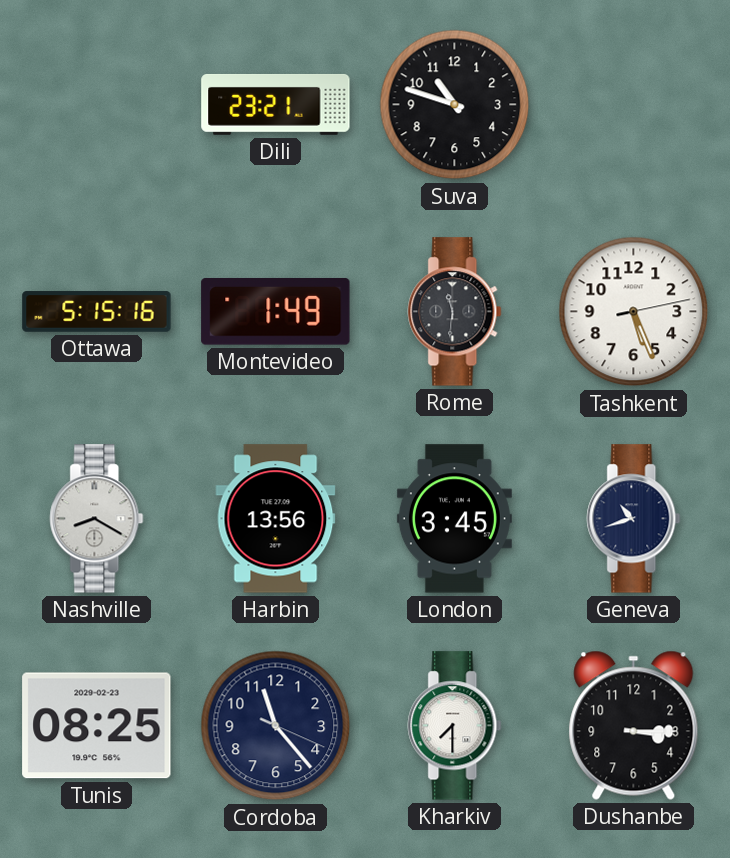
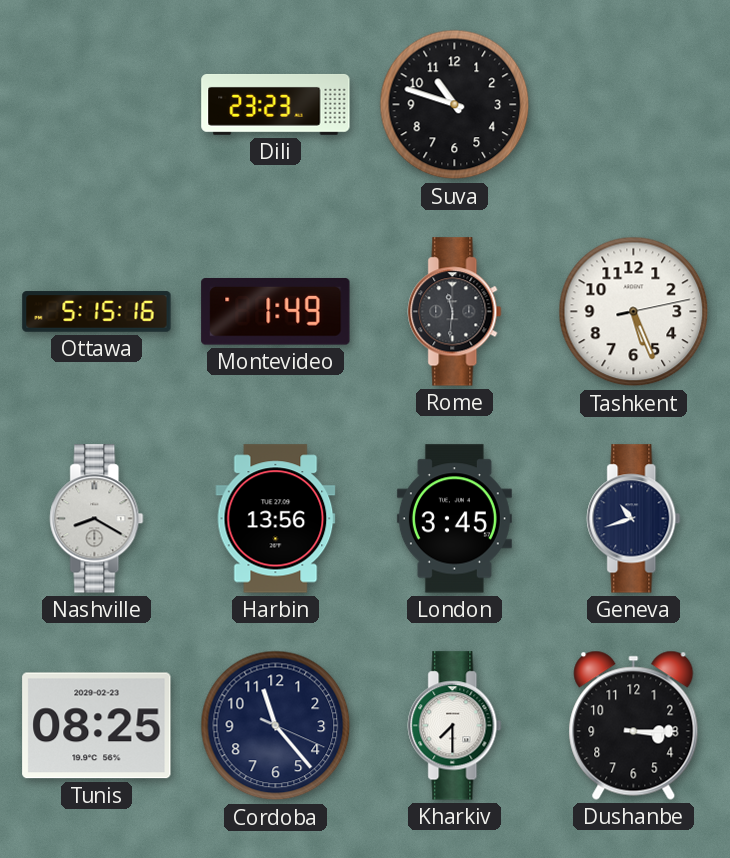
Dili: 23:21 -> 23:23 (276, 104)
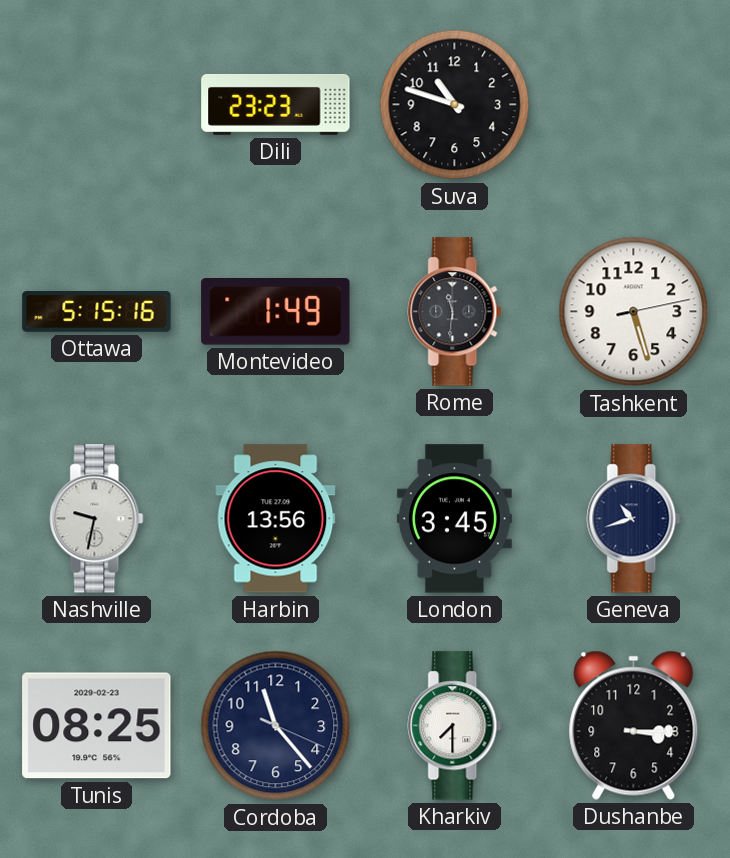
Tashkent: 5:26 -> 5:27 (634, 312)
Nashville: 8:20 -> 9:32 (97, 519)
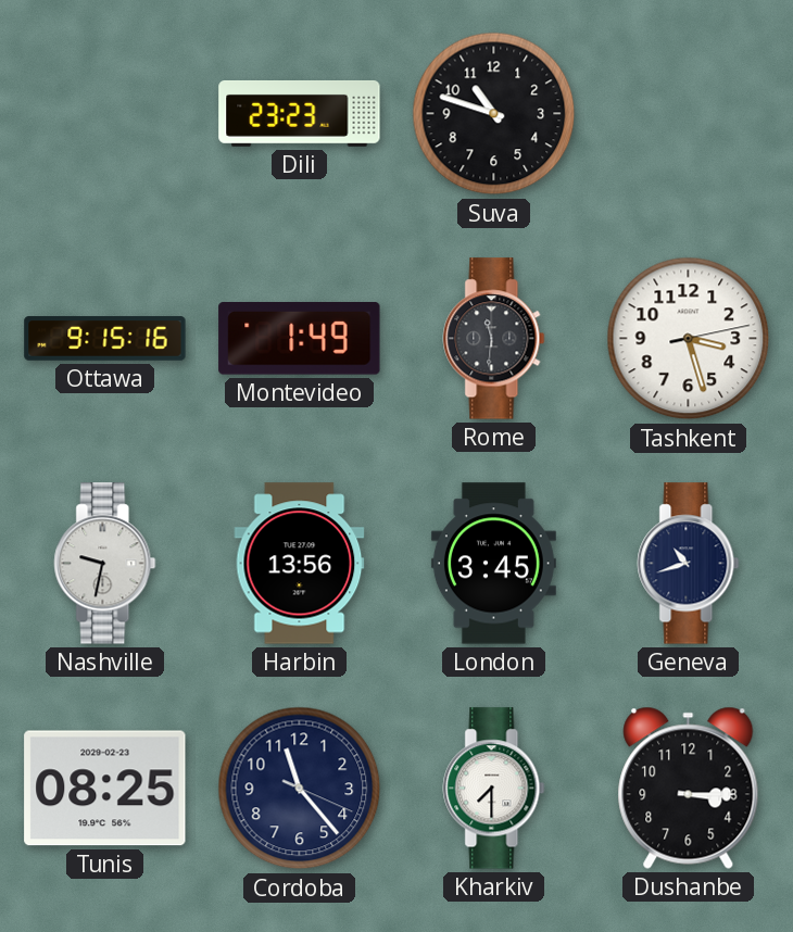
Ottawa: 5:15 -> 9:15 (105, 339)
Tashkent: 5:27 -> 3:27 (689, 339)
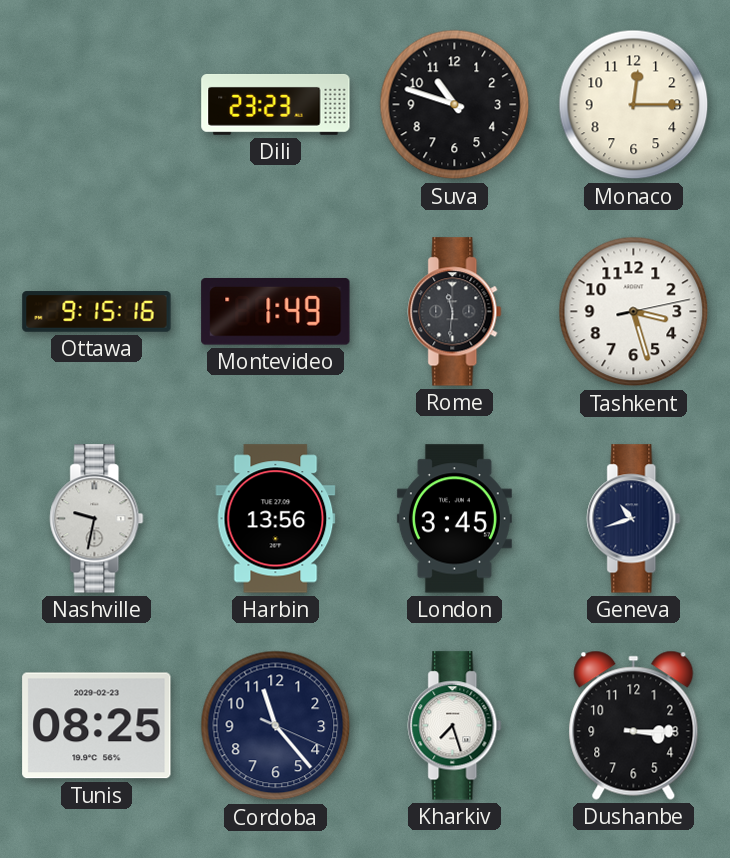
Monaco: none -> 12:15 (634, 105)
Kharkiv: 7:30 -> 7:27 (455, 726)
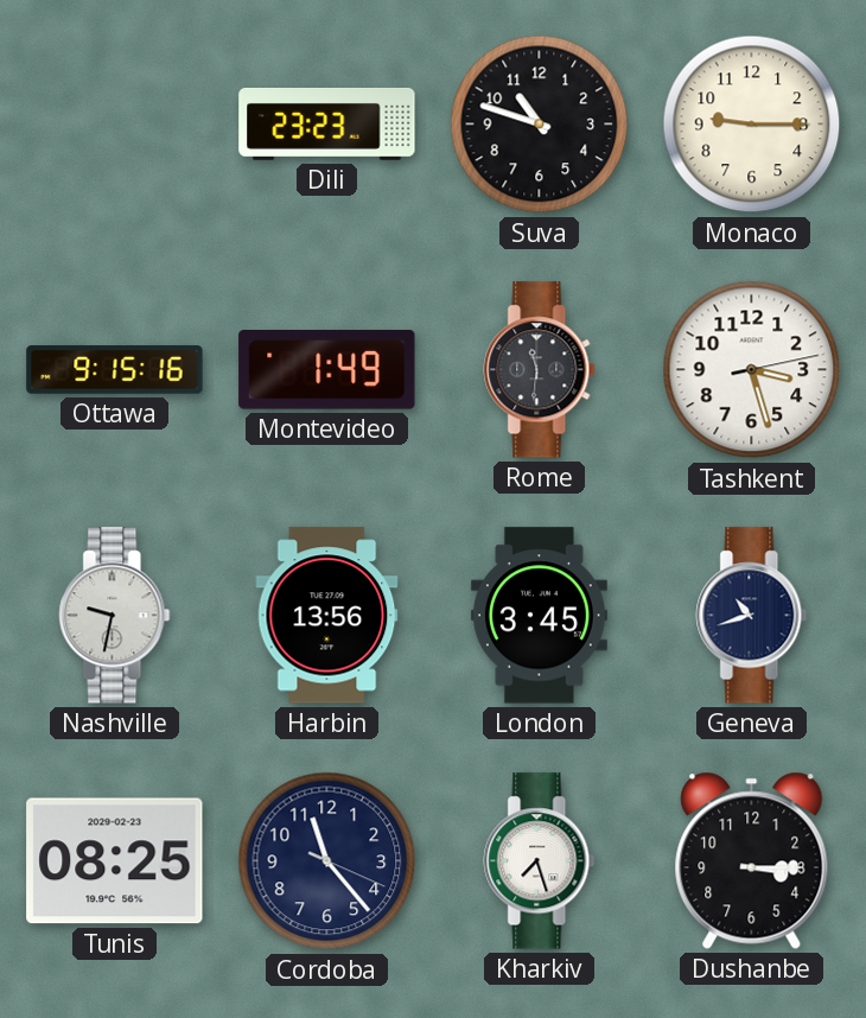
Monaco: 12:15 -> 9:15 (752, 125)
